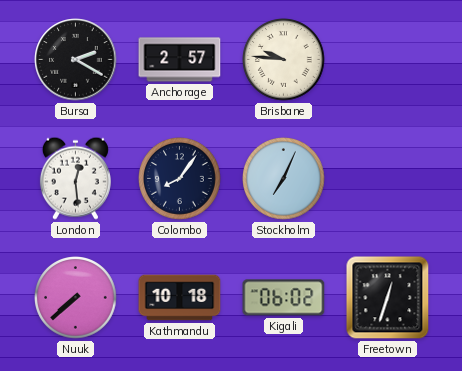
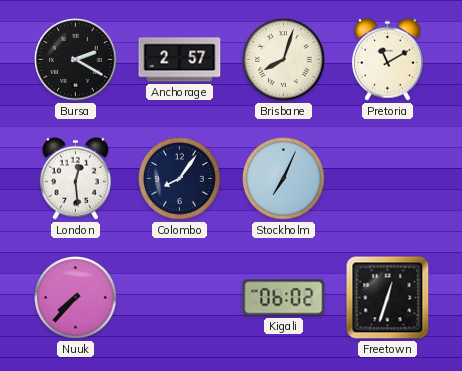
Brisbane: 9:46 -> 8:03 (284, 60)
Pretoria: none -> 11:10 (387, 59)
Nuuk: 7:38 -> 7:37 (76, 298)
Kathmandu: 10:18 -> none (180, 298)
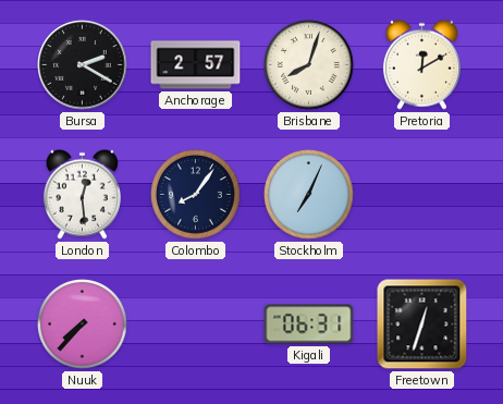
Pretoria: 11:10 -> 12:10 (421, 64)
Kigali: 06:02 -> 06:31 (309, 325)
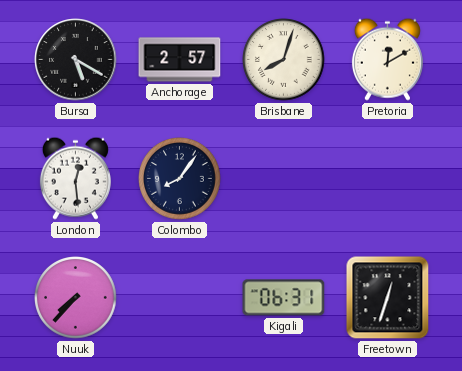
Bursa: 2:20 -> 5:20 (76, 60)
Stockholm: 7:04 -> none (309, 195)
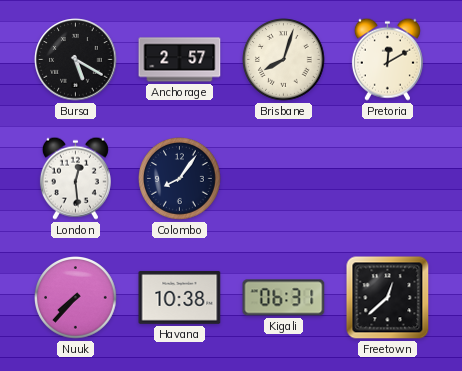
Havana: none -> 10:38 (180, 298)
Freetown: 12:33 -> 12:38 (388, 298)
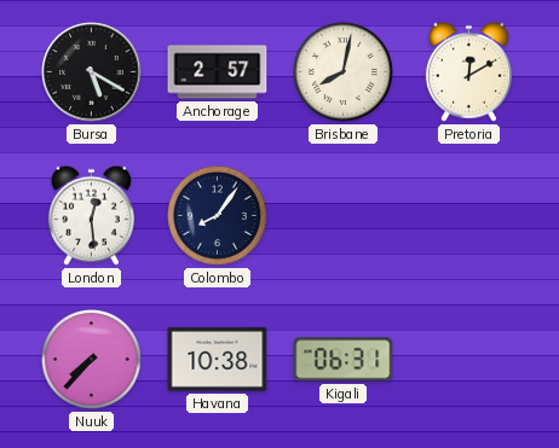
Brisbane: 8:03 -> 8:02 (344, 72)
Freetown: 12:38 -> none (388, 298)
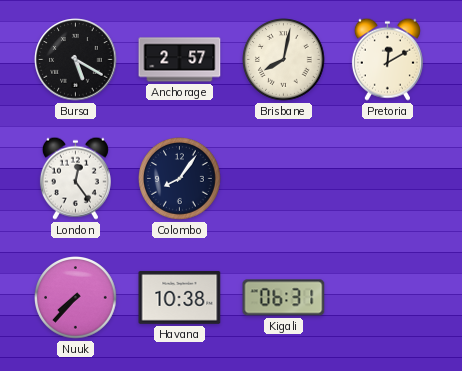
London: 12:29 -> 12:24 (75, 178)
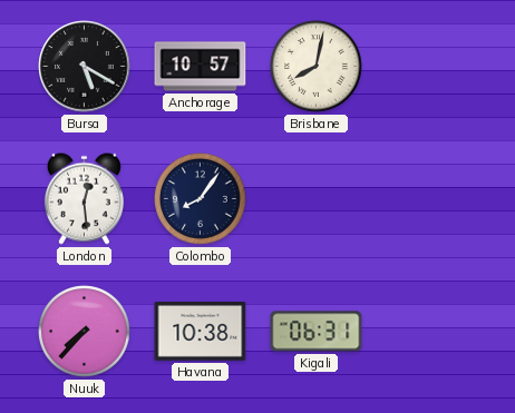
Anchorage: 2:57 -> 10:57 (201, 67)
Pretoria: 12:10 -> none (387, 59)
London: 12:24 -> 12:29 (84, 198)
